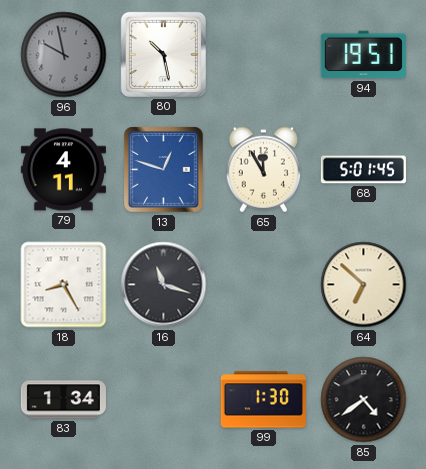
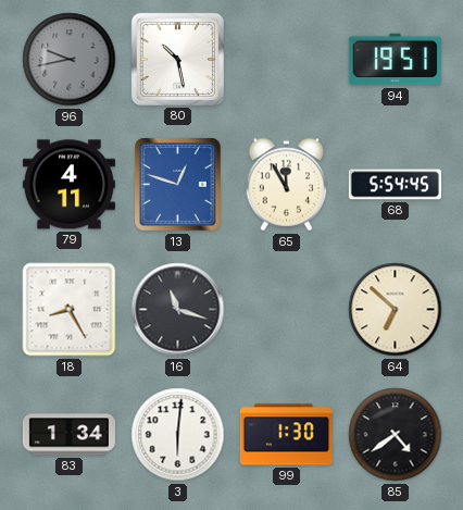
96: 9:58 -> 9:43 (70, 60)
68: 5:01 -> 5:54 (395, 185)
3: none -> 6:01 (178, 435)
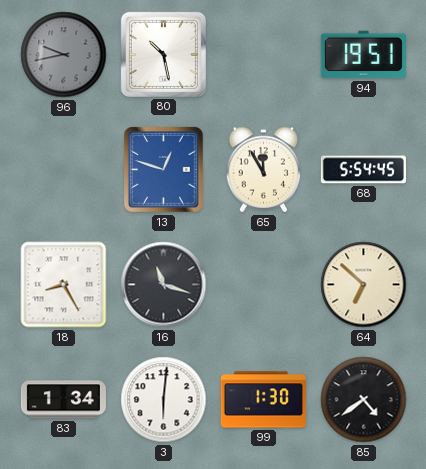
79: 4:11 -> none (68, 185)
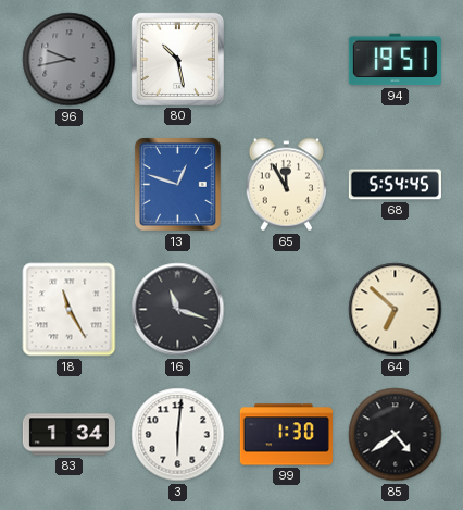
18: 8:25 -> 11:25 (70, 310)
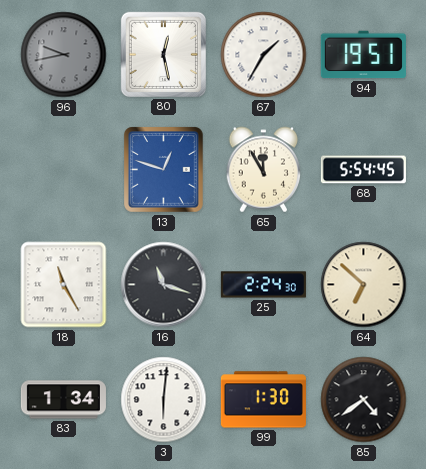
80: 10:28 -> 12:28 (163, 54)
67: none -> 1:35 (264, 55)
25: none -> 2:24 (263, 285)
